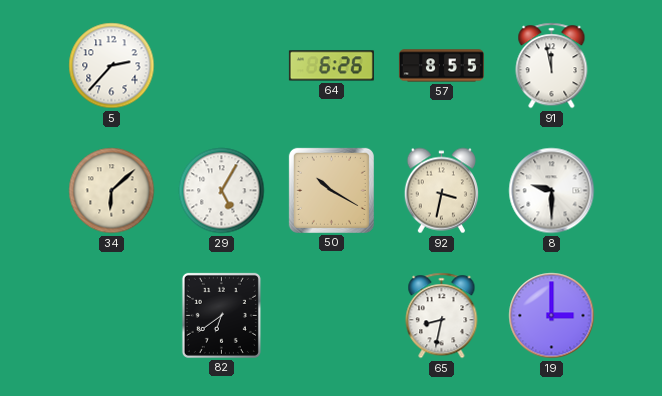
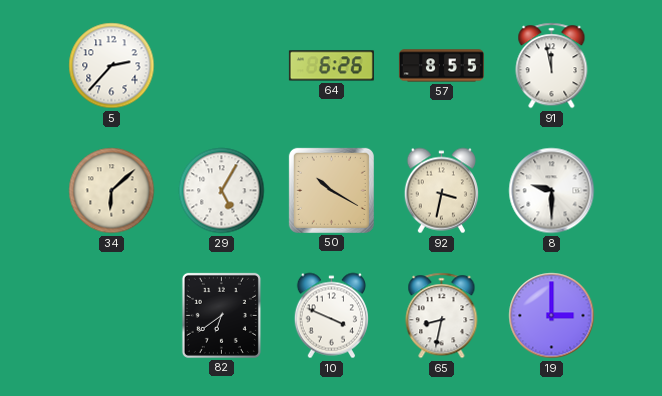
10: none -> 3:49 (331, 316)
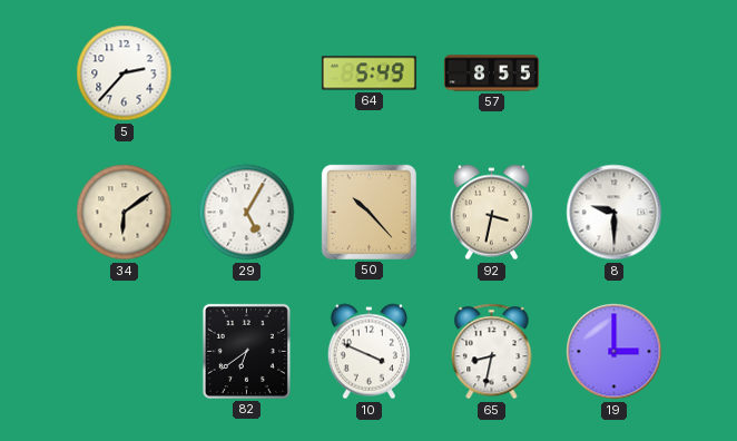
64: 6:26 -> 5:49 (368, 73)
91: 11:58 -> none (552, 66)
34: 6:08 -> 6:09 (125, 213)
50: 10:20 -> 10:23 (368, 212)
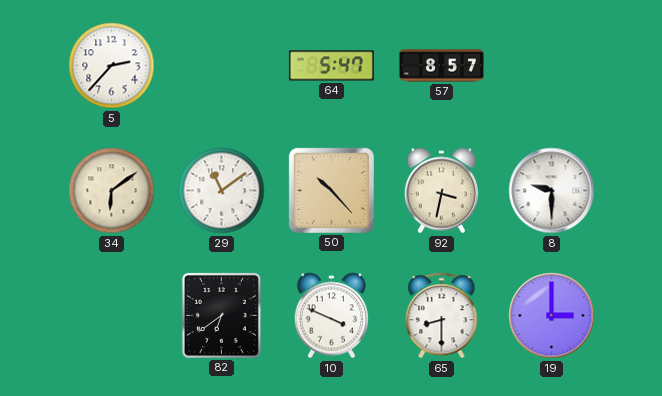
64: 5:49 -> 5:47 (331, 66)
57: 8:55 -> 8:57 (441, 66)
29: 5:05 -> 11:09 (222, 191)
65: 8:32 -> 8:30 (442, 316)
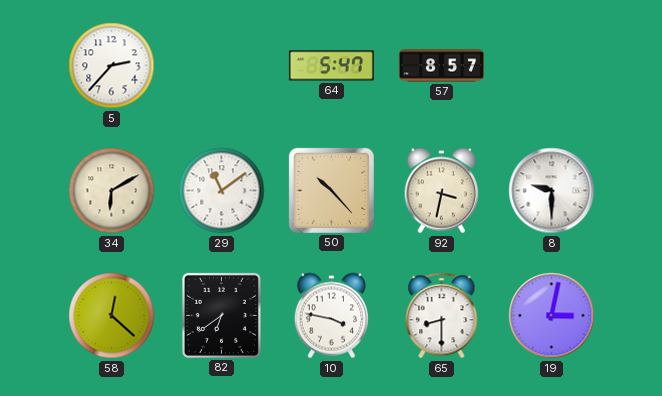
34: 6:09 -> 6:10 (112, 191)
58: none -> 12:22 (112, 316)
10: 3:49 -> 3:47 (331, 316)
19: 3:00 -> 3:02 (552, 316)
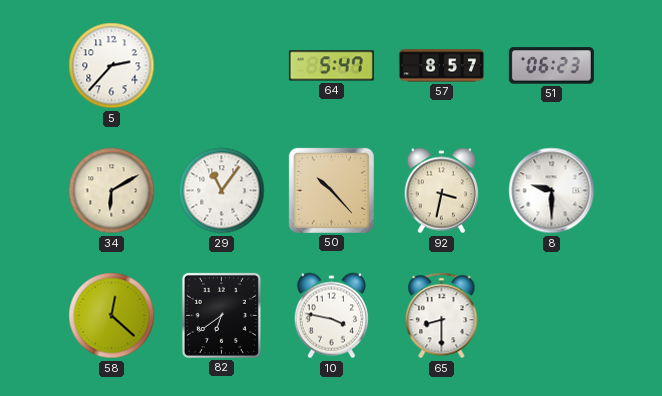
51: none -> 06:23 (551, 66)
29: 11:09 -> 11:06 (222, 191)
19: 3:02 -> none (552, 316)
